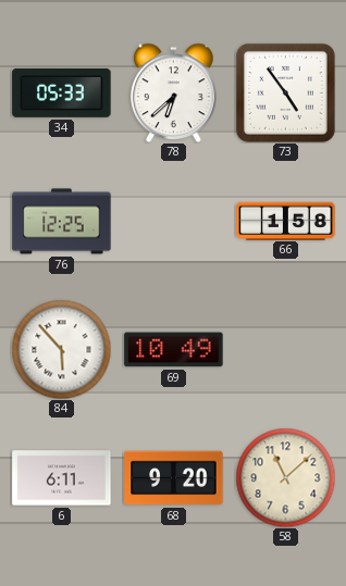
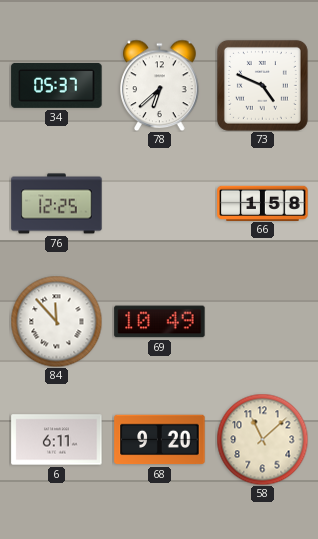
34: 05:33 -> 05:37 (57, 85)
73: 4:54 -> 4:49 (262, 85)
84: 5:53 -> 11:53 (56, 321)
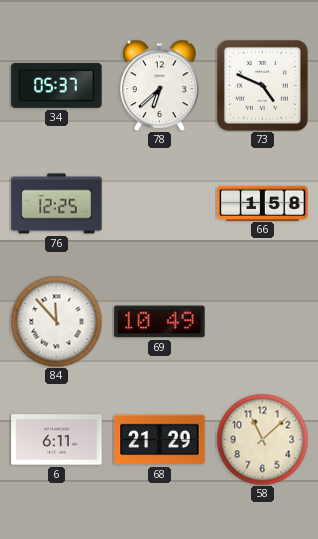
68: 9:20 -> 21:29 (160, 440)
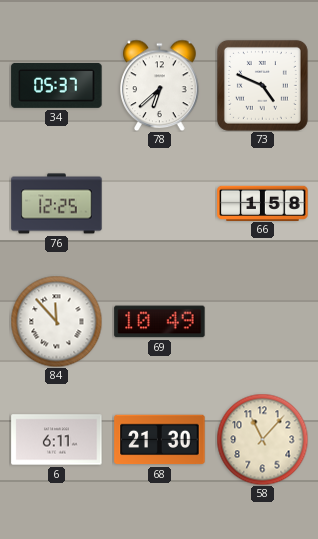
68: 21:29 -> 21:30 (160, 440)
58: 11:08 -> 11:07 (262, 439)
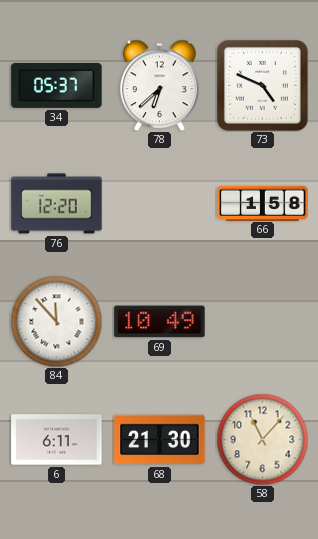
76: 12:25 -> 12:20 (57, 204)
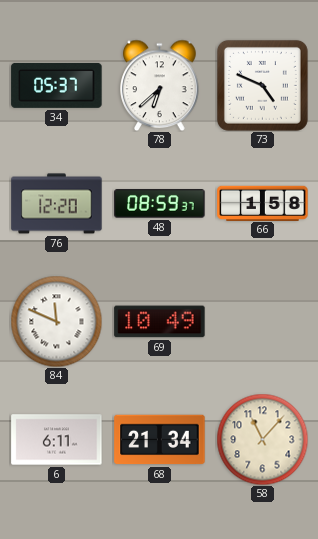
48: none -> 08:59 (160, 204)
84: 11:53 -> 11:49 (56, 321)
68: 21:30 -> 21:34 (160, 440)
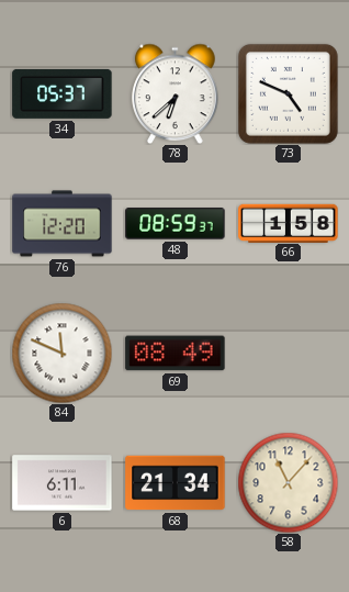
69: 10:49 -> 08:49 (176, 354)
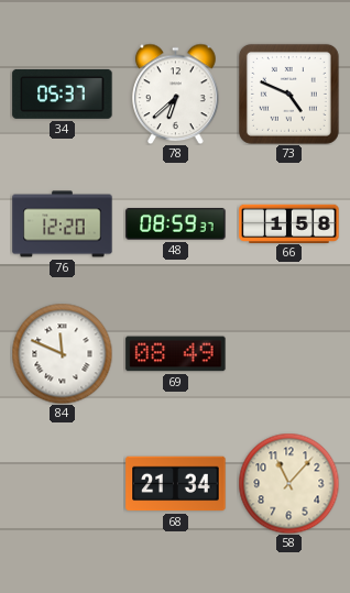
6: 6:11 -> none (63, 483)
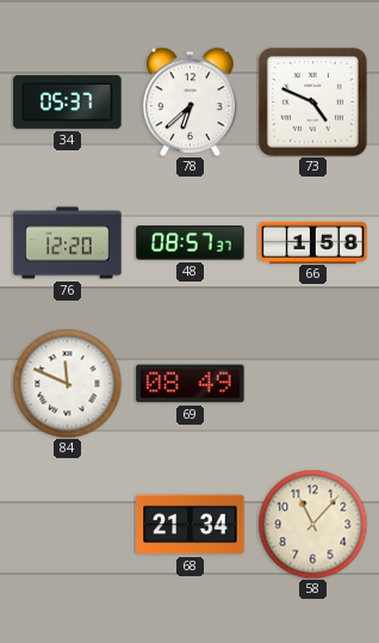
48: 08:59 -> 08:57 (191, 243)
